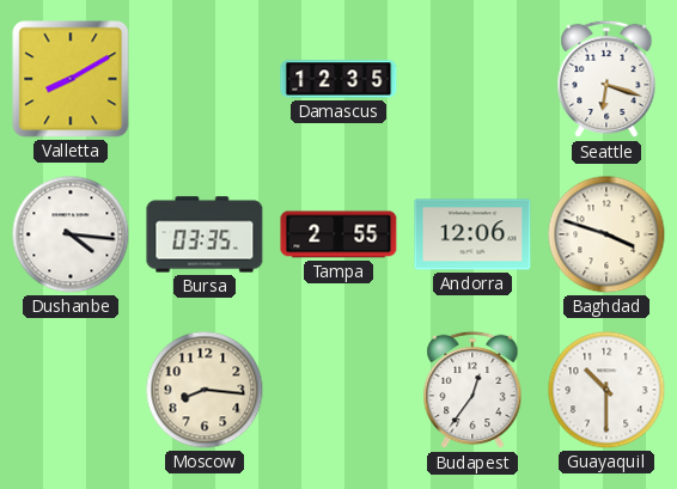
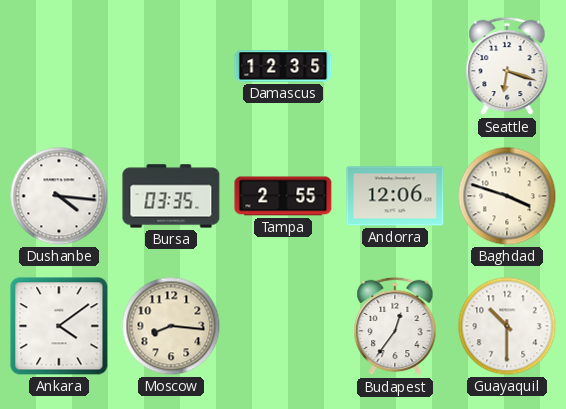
Valletta: 8:10 -> none (71, 79)
Ankara: none -> 4:09 (59, 326)
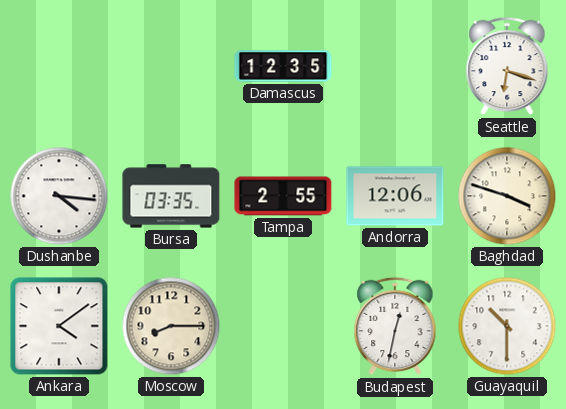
Moscow: 8:16 -> 8:15 (171, 326)
Budapest: 12:36 -> 12:32 (395, 326)
